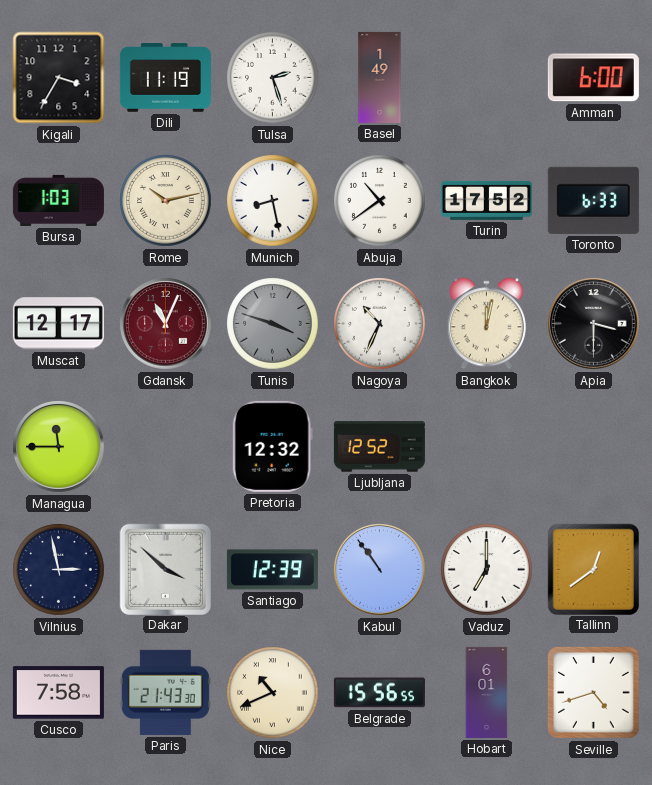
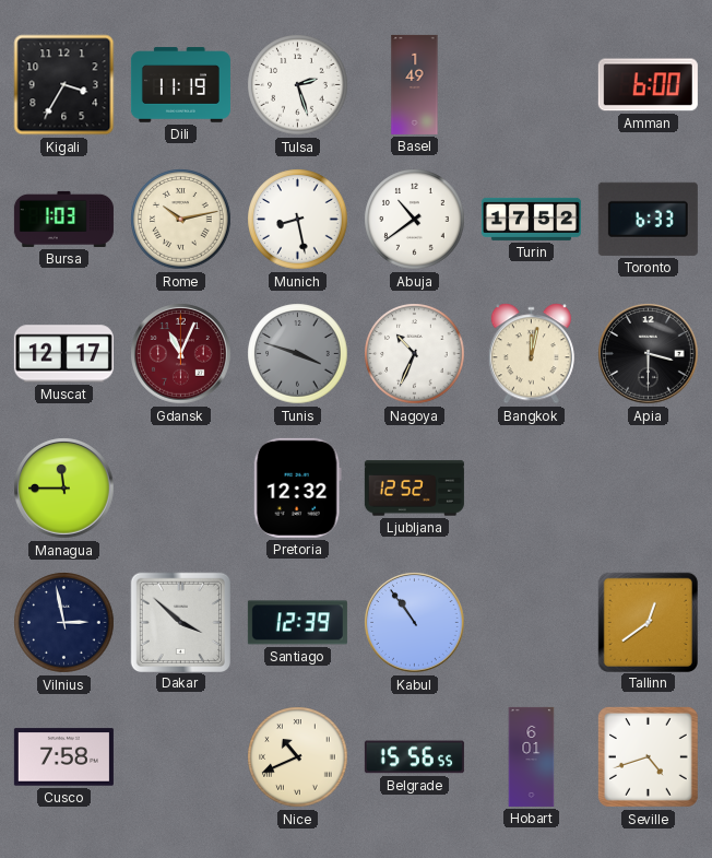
Vaduz: 7:00 -> none (487, 570)
Paris: 21:43 -> none (165, 692)
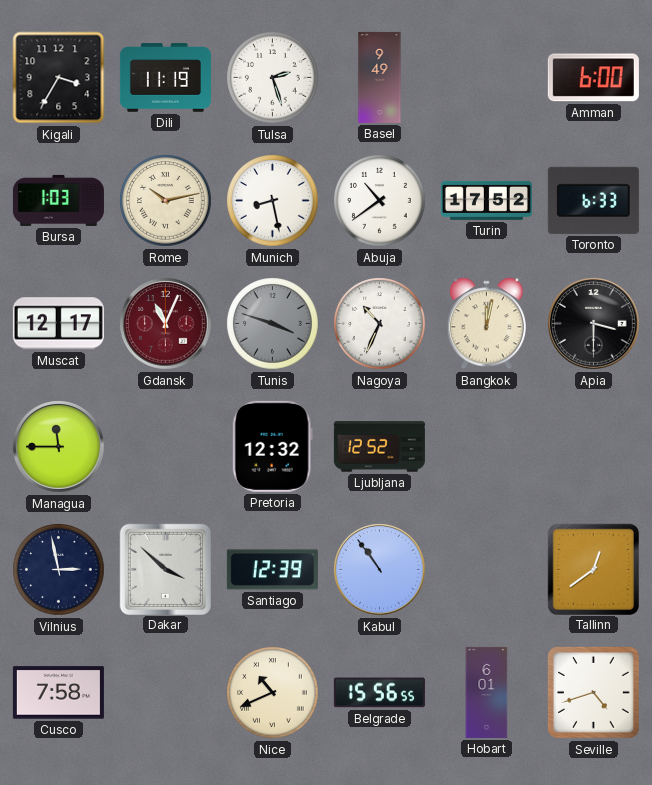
Basel: 1:49 -> 9:49 (380, 77)
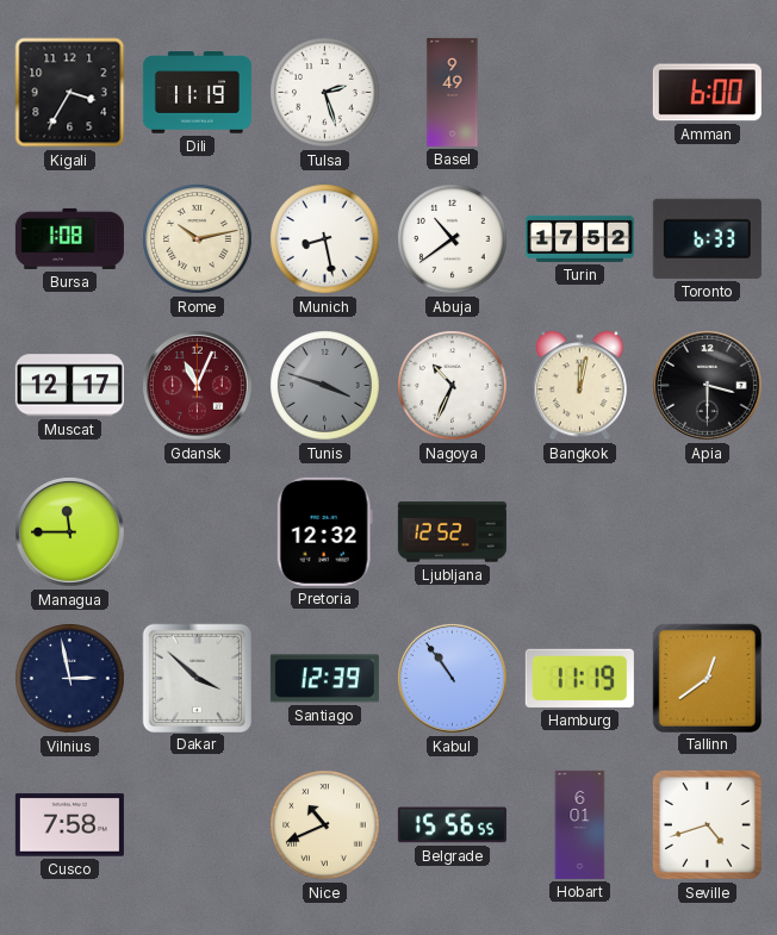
Bursa: 1:03 -> 1:08 (69, 238)
Hamburg: none -> 11:19 (579, 678)
